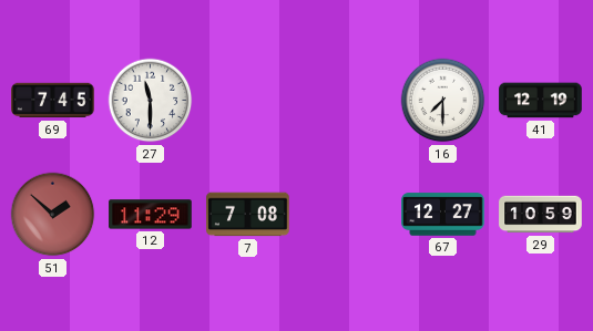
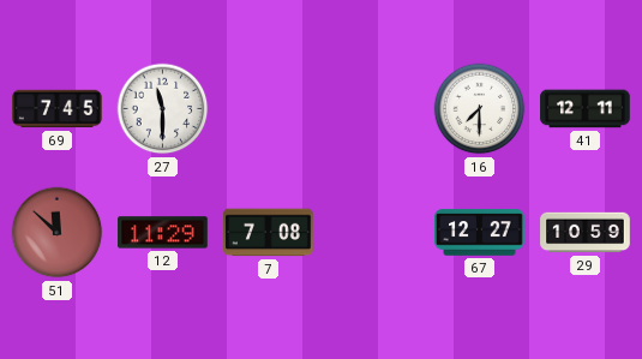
41: 12:19 -> 12:11 (586, 109)
51: 1:52 -> 11:52 (58, 233)
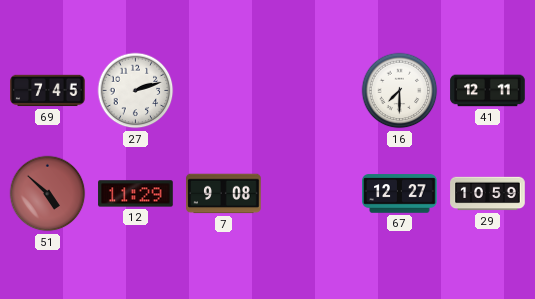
27: 11:30 -> 2:12 (136, 91)
51: 11:52 -> 4:52 (48, 194)
7: 7:08 -> 9:08 (224, 194)
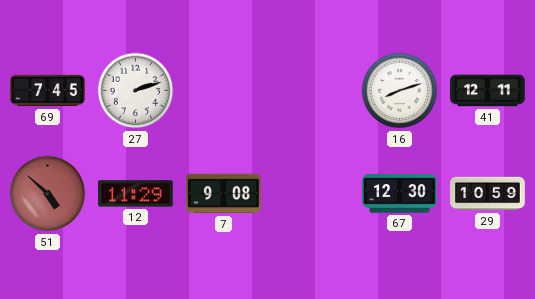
16: 7:30 -> 8:12 (400, 91)
67: 12:27 -> 12:30 (400, 194)
